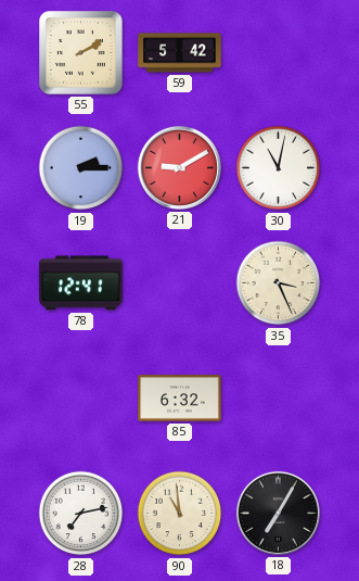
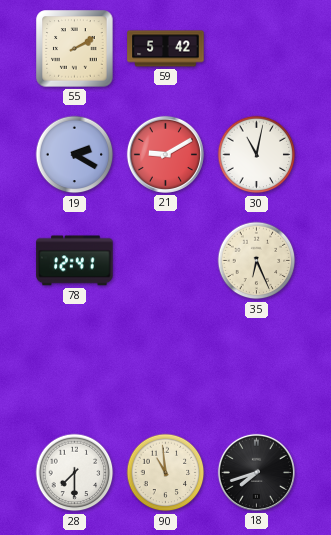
19: 2:15 -> 2:20 (75, 155)
35: 3:26 -> 6:26 (257, 261)
85: 6:32 -> none (180, 399)
28: 7:13 -> 7:30 (75, 473)
18: 7:05 -> 7:42 (256, 472)
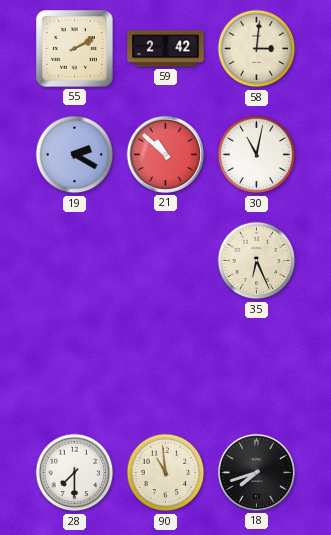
59: 5:42 -> 2:42 (166, 49)
58: none -> 3:01 (257, 49)
21: 9:10 -> 10:52 (165, 154)
78: 12:41 -> none (75, 261)
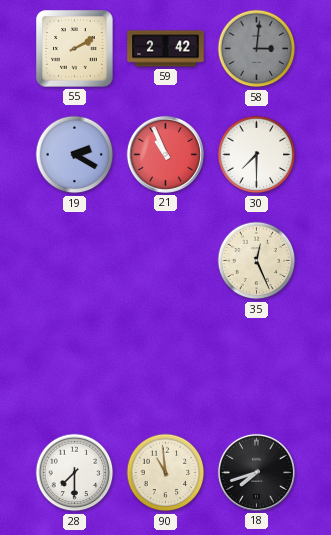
58 dial: cream -> grey (257, 49)
21: 10:52 -> 10:56 (165, 154)
30: 11:02 -> 7:30 (257, 155)
35: 6:26 -> 12:26 (257, 261)
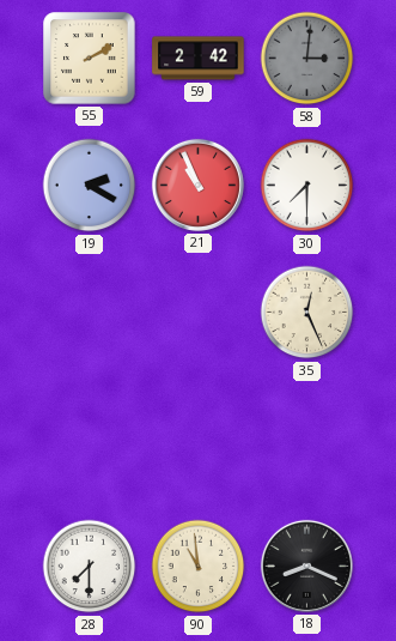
18: 7:42 -> 8:19 (306, 566)
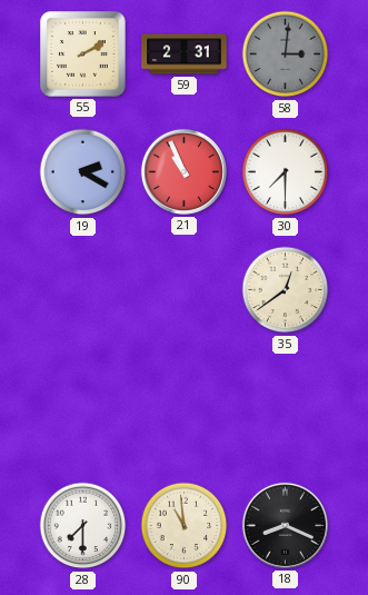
59: 2:42 -> 2:31 (185, 54)
35: 12:26 -> 12:39 (286, 290)
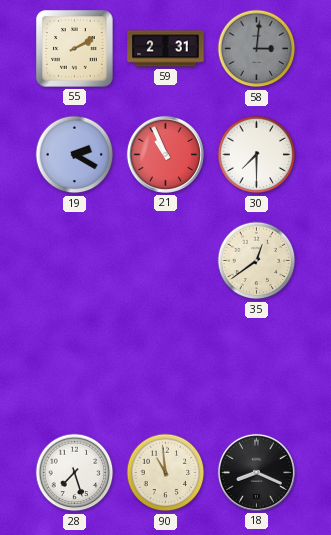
28: 7:30 -> 7:27 (75, 473)
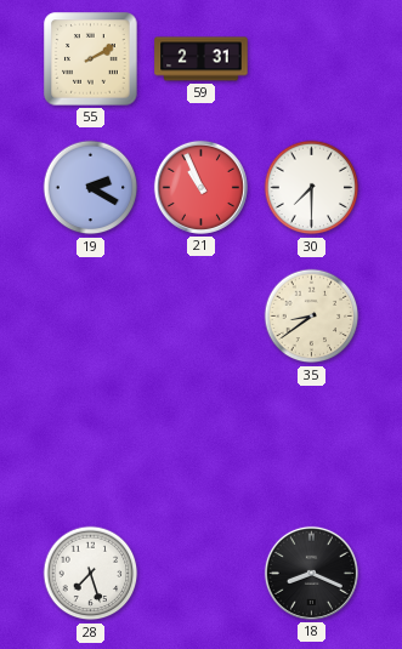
58: 3:01 -> none (257, 49)
35: 12:39 -> 8:39 (312, 317)
90: 10:59 -> none (166, 473)
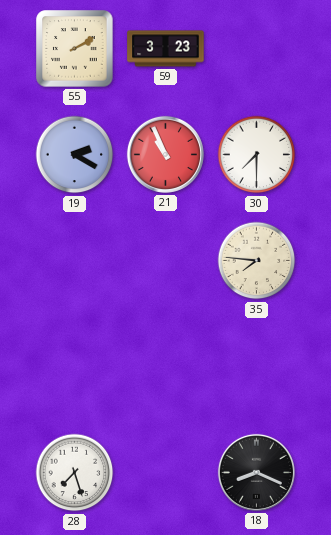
59: 2:31 -> 3:23 (166, 49)
35: 8:39 -> 7:46 (257, 261)
